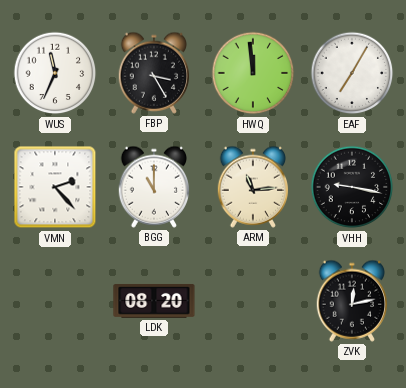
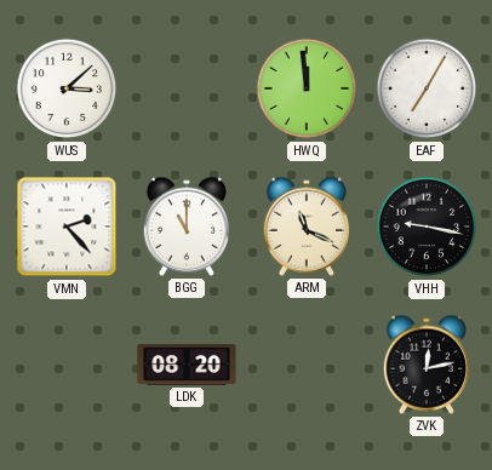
WUS: 11:34 -> 3:08 (67, 88)
FBP: 3:25 -> none (154, 73)
ARM: 11:14 -> 11:19 (307, 227)
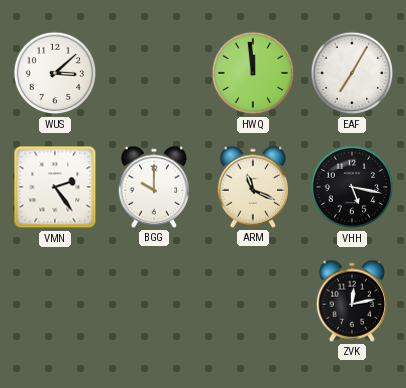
VMN: 2:23 -> 2:24 (55, 187)
BGG: 11:00 -> 10:00 (154, 187)
VHH: 9:17 -> 5:17 (352, 187)
LDK: 08:20 -> none (187, 365)
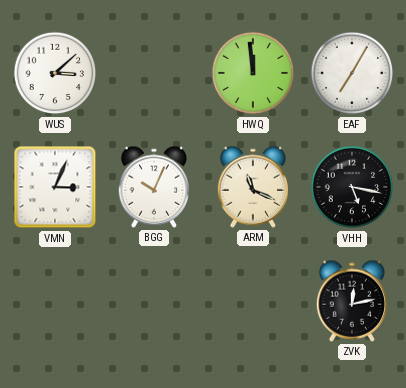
VMN: 2:24 -> 3:04 (55, 187)
BGG: 10:00 -> 10:04 (154, 187)
